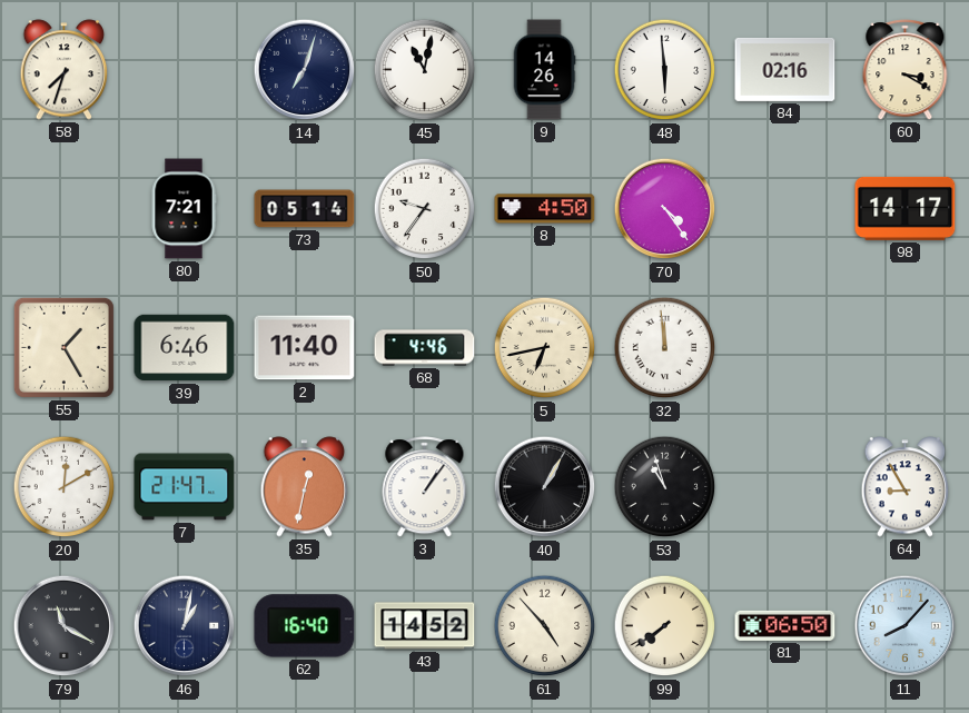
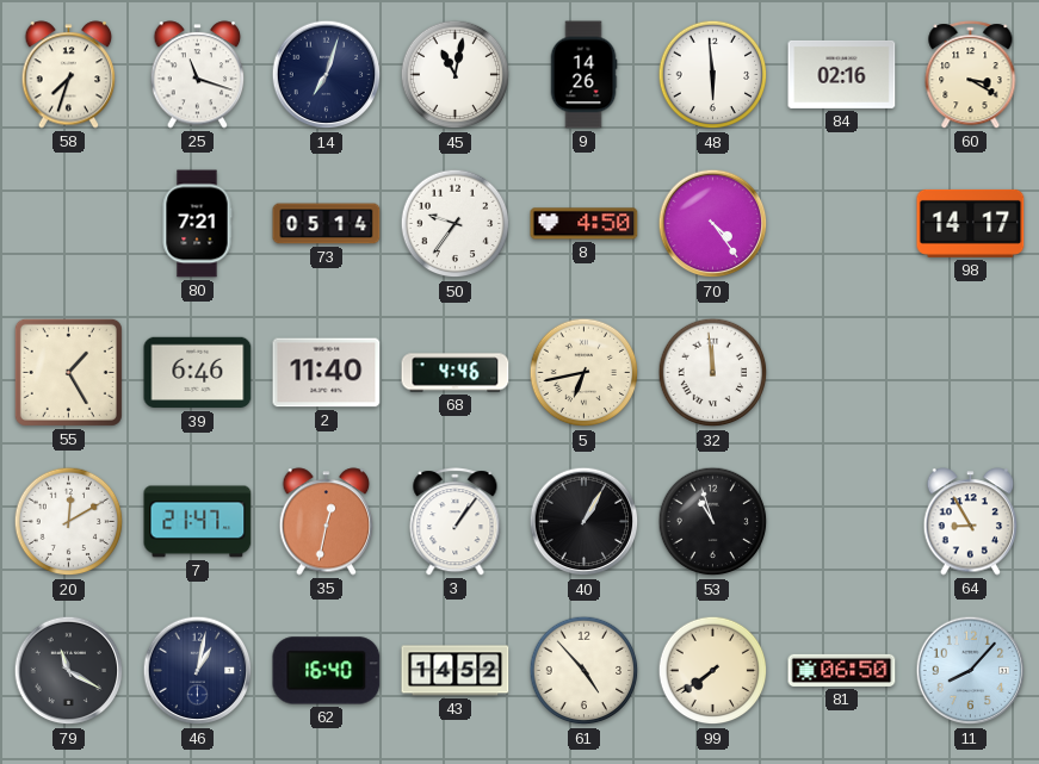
25: none -> 11:18 (198, 75)
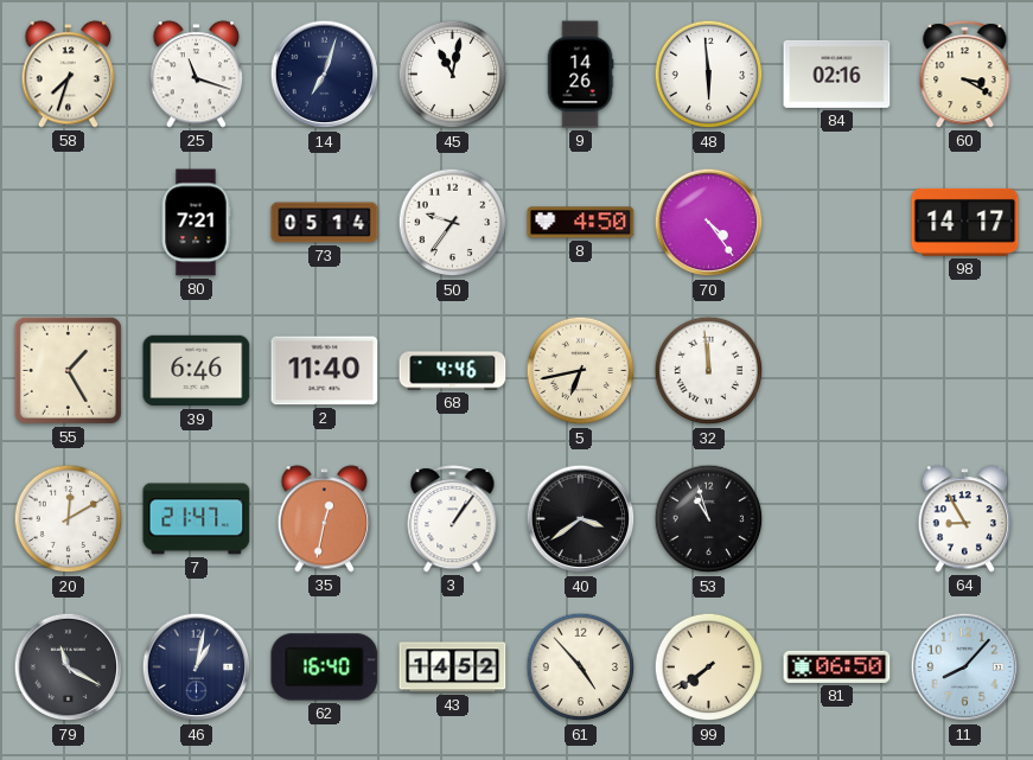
40: 1:05 -> 3:39 (581, 519)
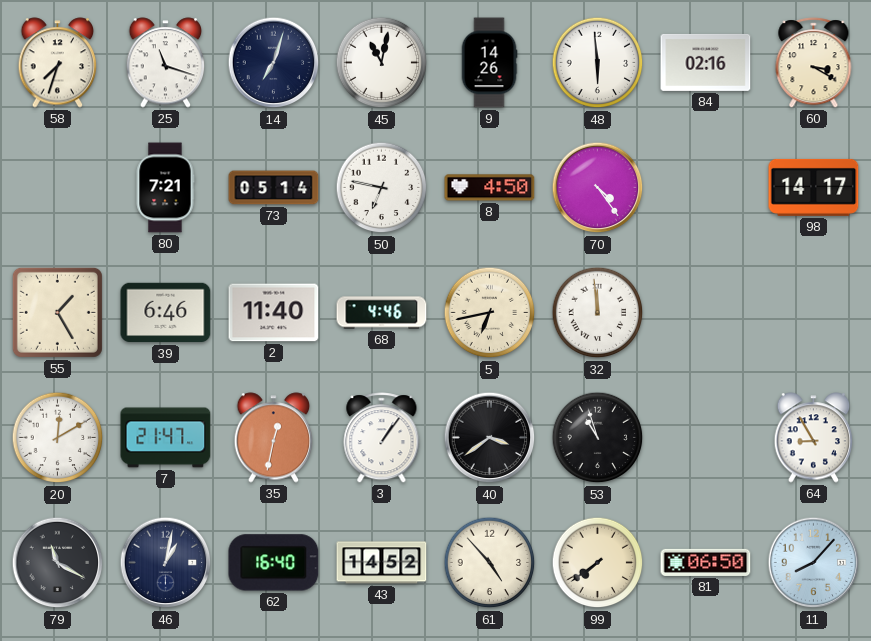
50: 9:36 -> 6:47 (382, 188)
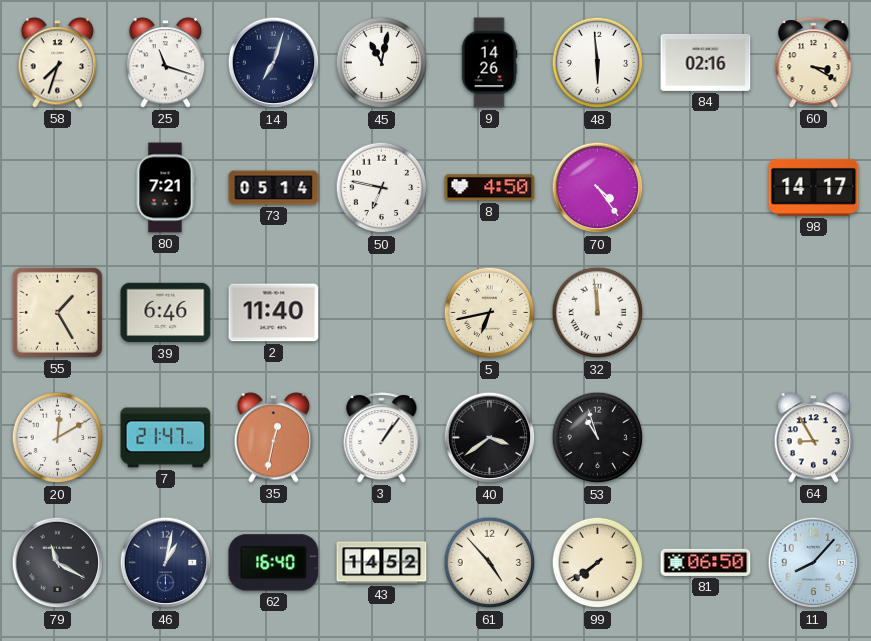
68: 4:46 -> none (382, 313)
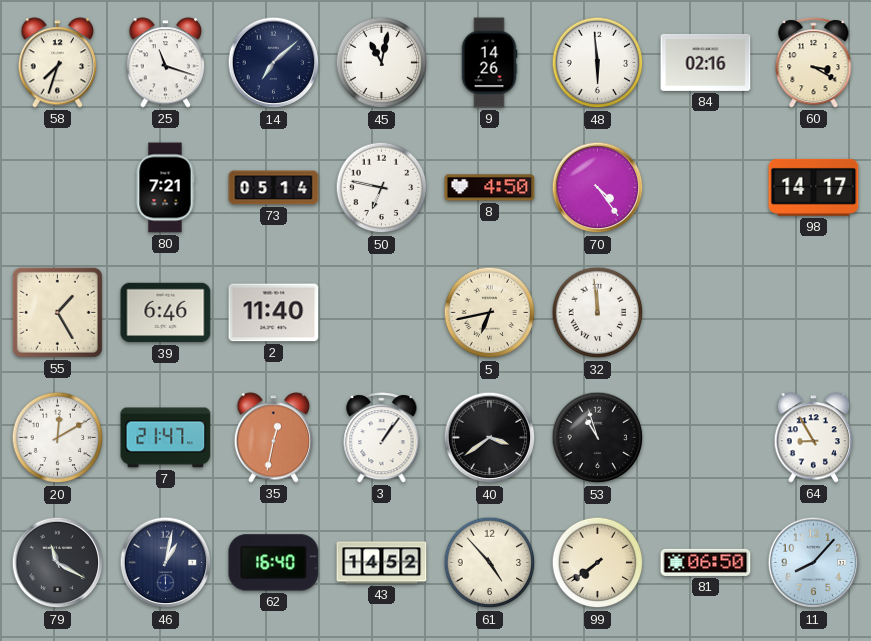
14: 7:03 -> 7:08 (274, 63)
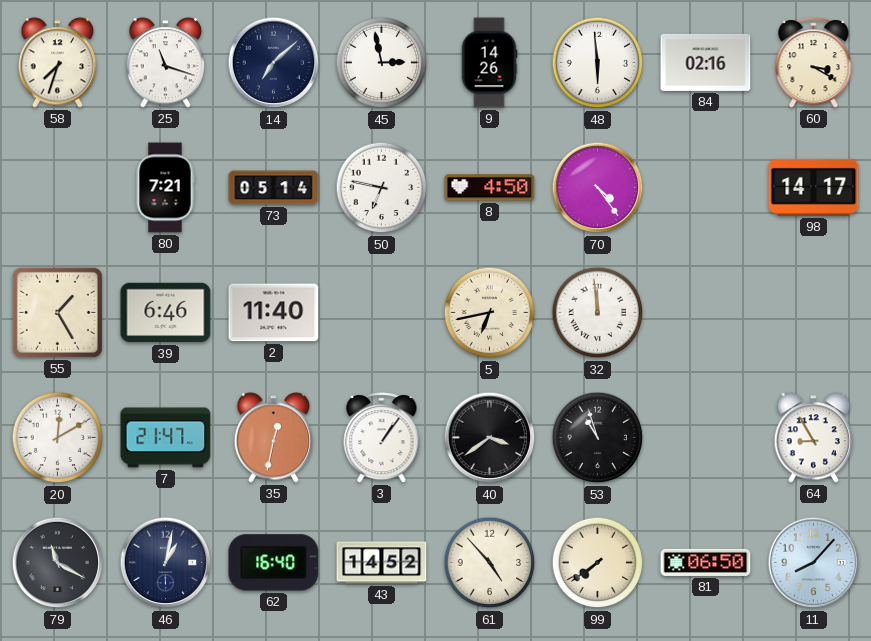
45: 11:02 -> 2:58 (382, 63)
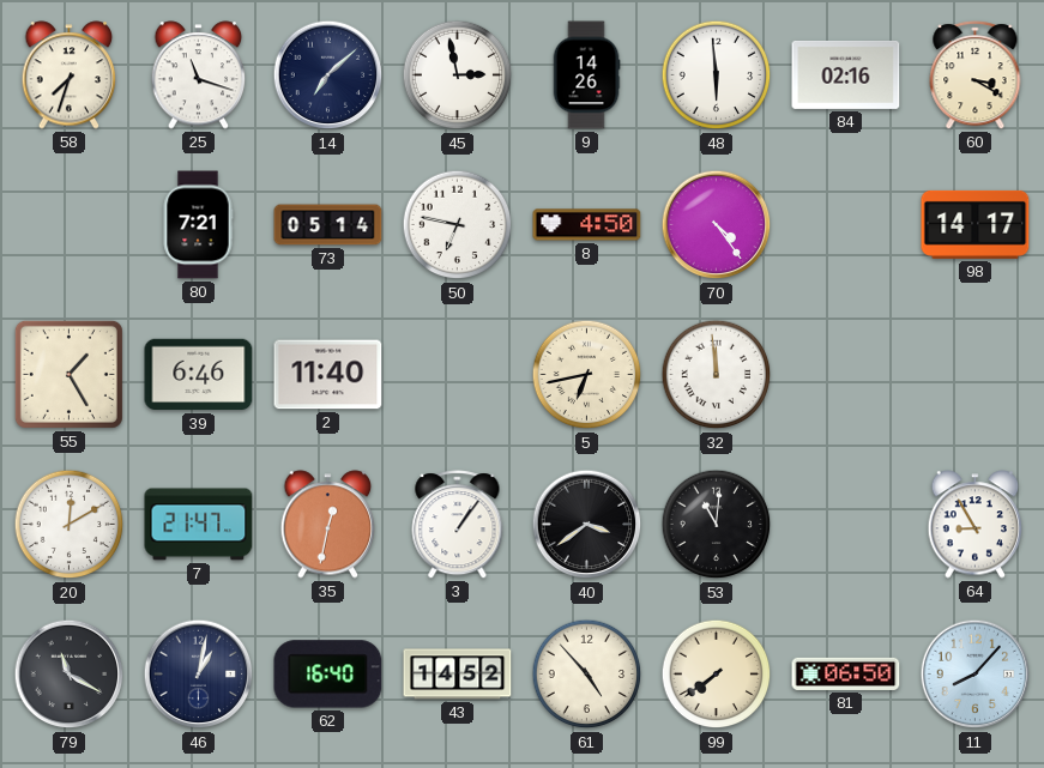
53: 10:57 -> 11:01 (717, 525)
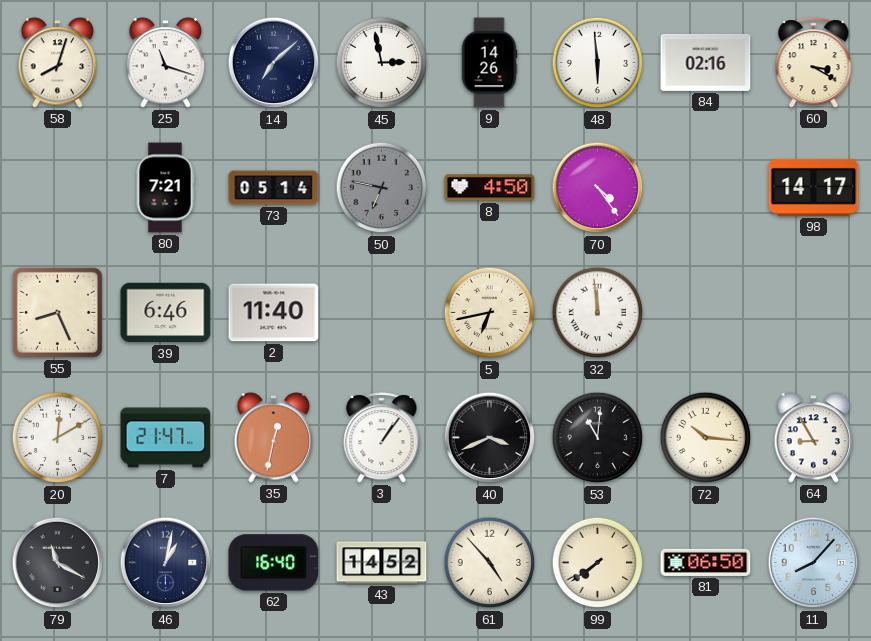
58: 7:33 -> 8:03 (58, 63)
50 dial: white -> grey (382, 188)
55: 1:25 -> 8:26 (57, 312)
40: 3:39 -> 3:41 (490, 438)
72: none -> 10:16 (706, 438)
